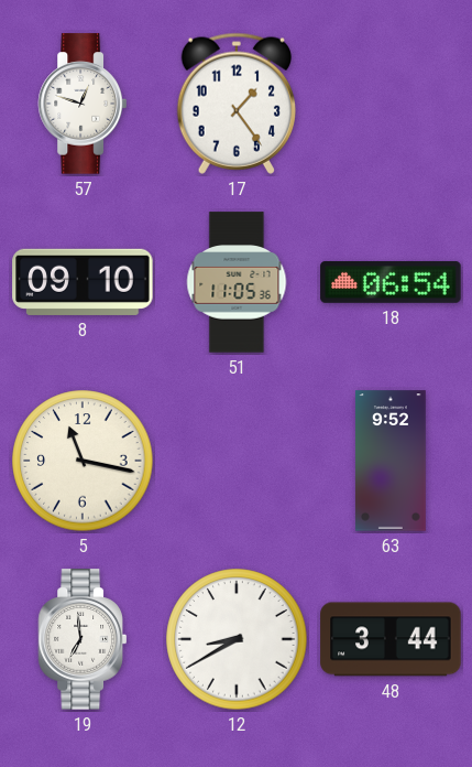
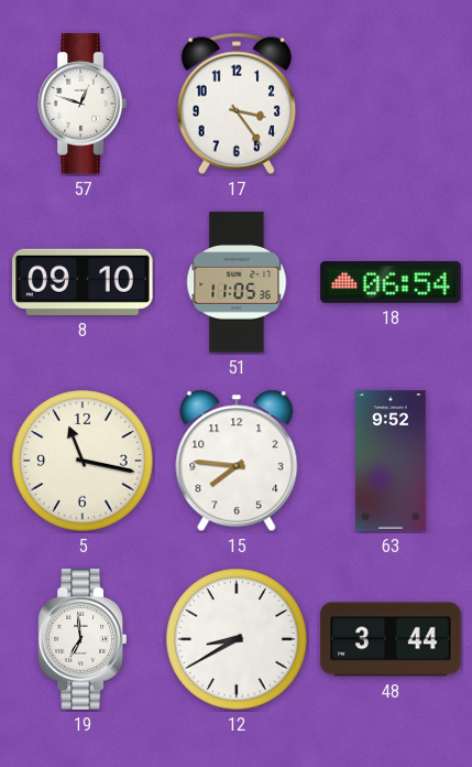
17: 1:24 -> 3:24 (235, 104)
15: none -> 7:46 (237, 461)
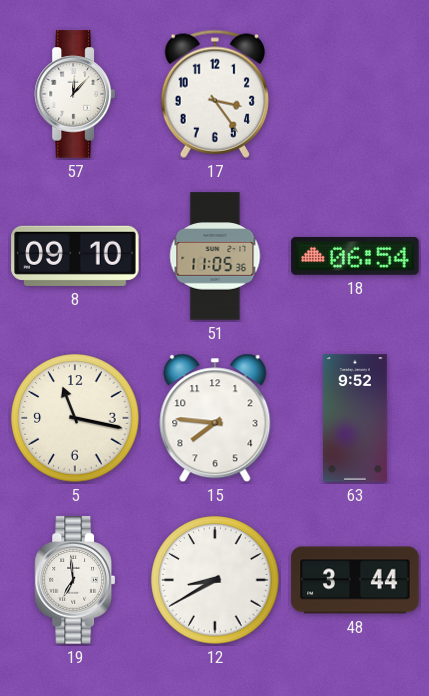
57: 12:48 -> 12:07 (74, 94)
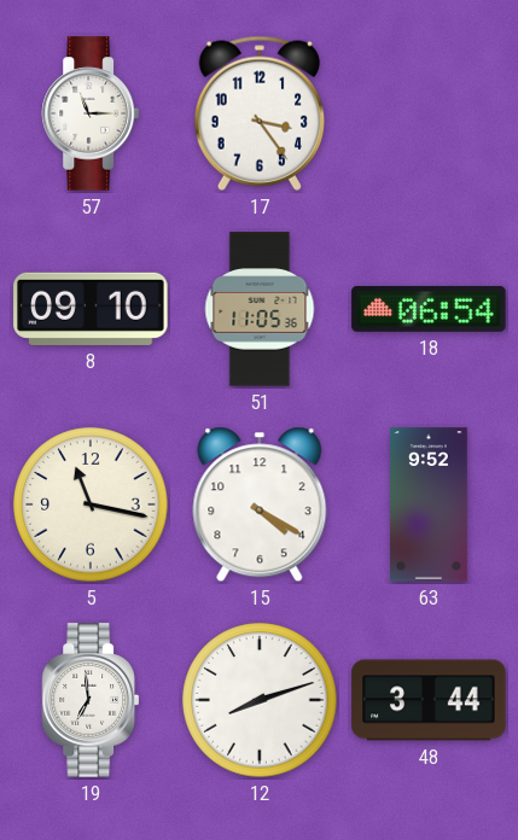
57: 12:07 -> 11:15 (89, 113)
15: 7:46 -> 4:20 (260, 504)
12: 8:40 -> 8:12 (260, 700)
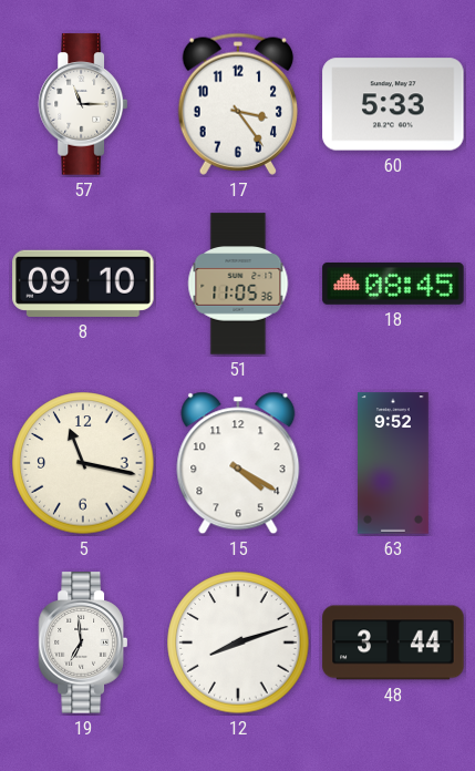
60: none -> 5:33 (393, 104)
18: 06:54 -> 08:45 (393, 284)
